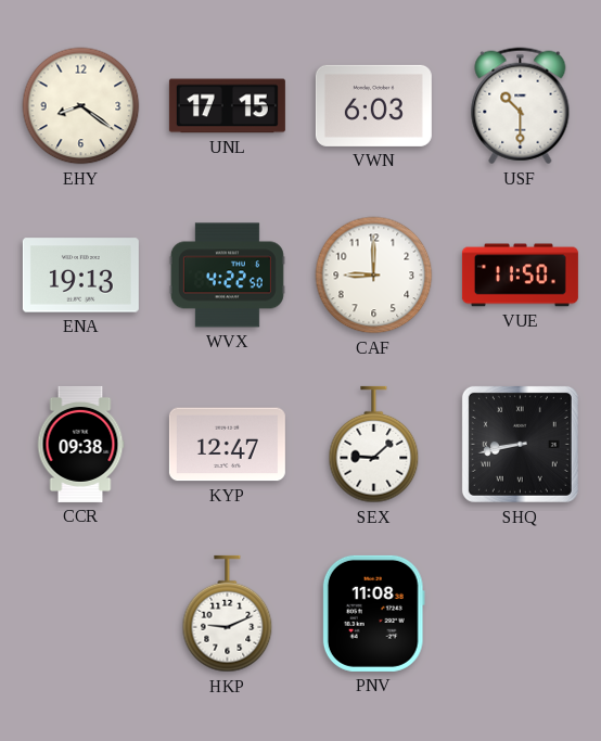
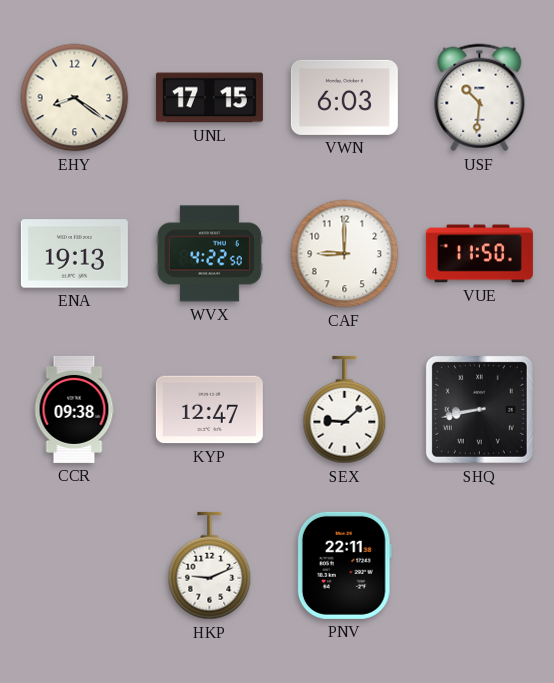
USF: 10:30 -> 10:31 (480, 98)
PNV: 11:08 -> 22:11 (344, 565)
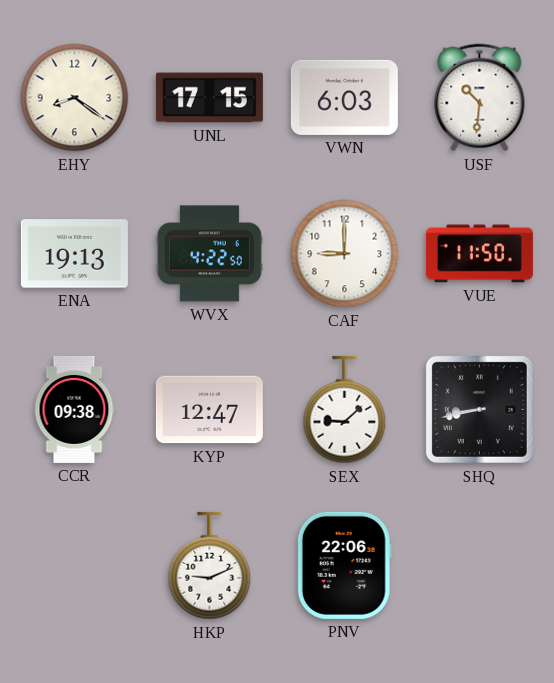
PNV: 22:11 -> 22:06 (344, 565)
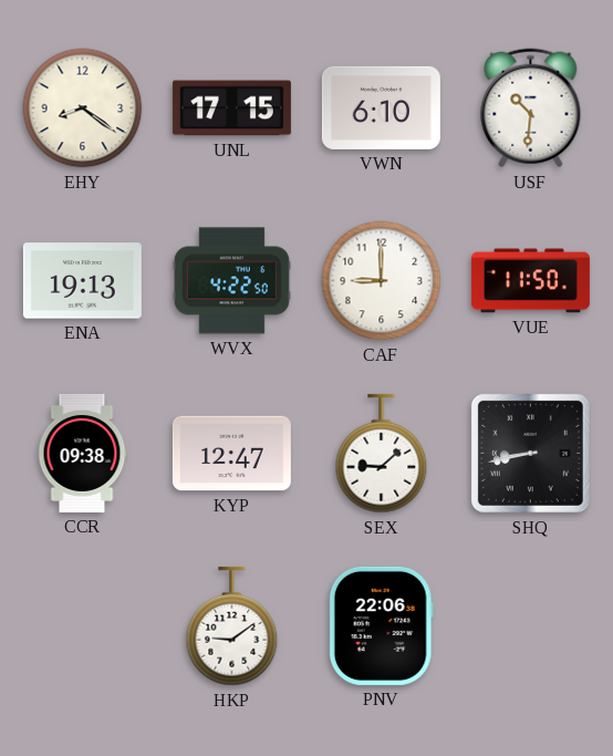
VWN: 6:03 -> 6:10 (381, 107)
HKP: 9:11 -> 9:09 (232, 626)
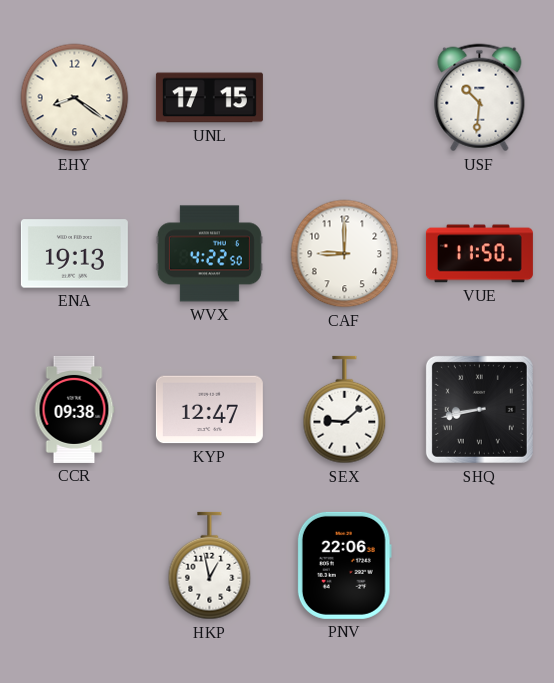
VWN: 6:10 -> none (381, 107)
HKP: 9:09 -> 12:58 (210, 566)
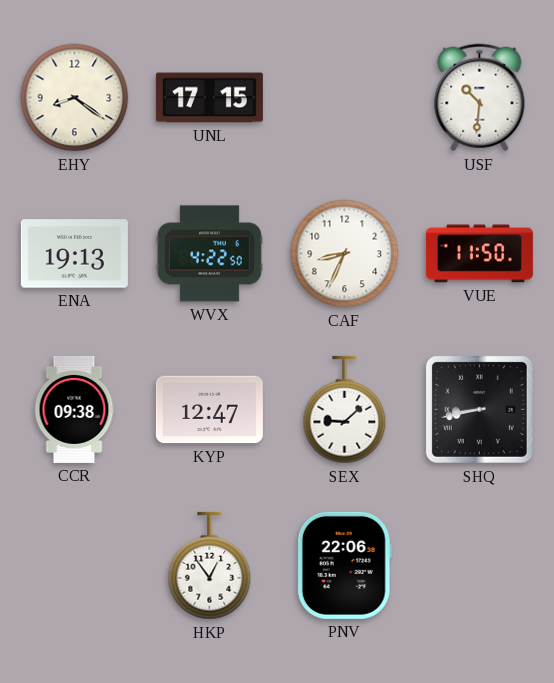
CAF: 9:00 -> 8:34 (345, 254)
HKP: 12:58 -> 12:54 (210, 566)
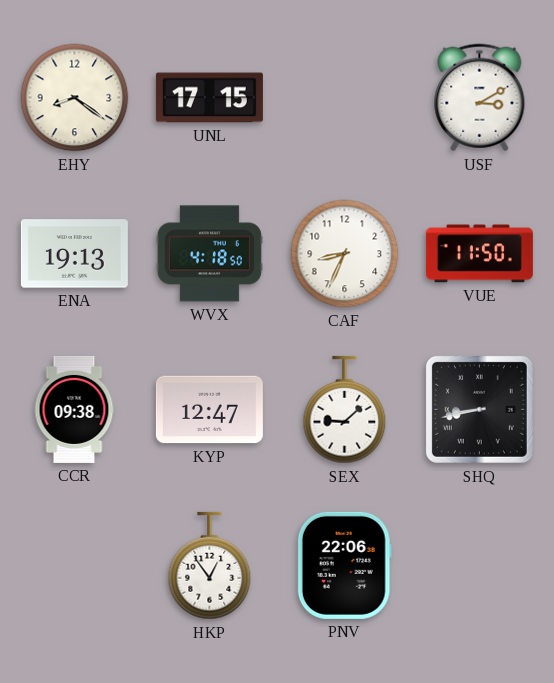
USF: 10:31 -> 3:10 (480, 98)
WVX: 4:22 -> 4:18 (209, 254)
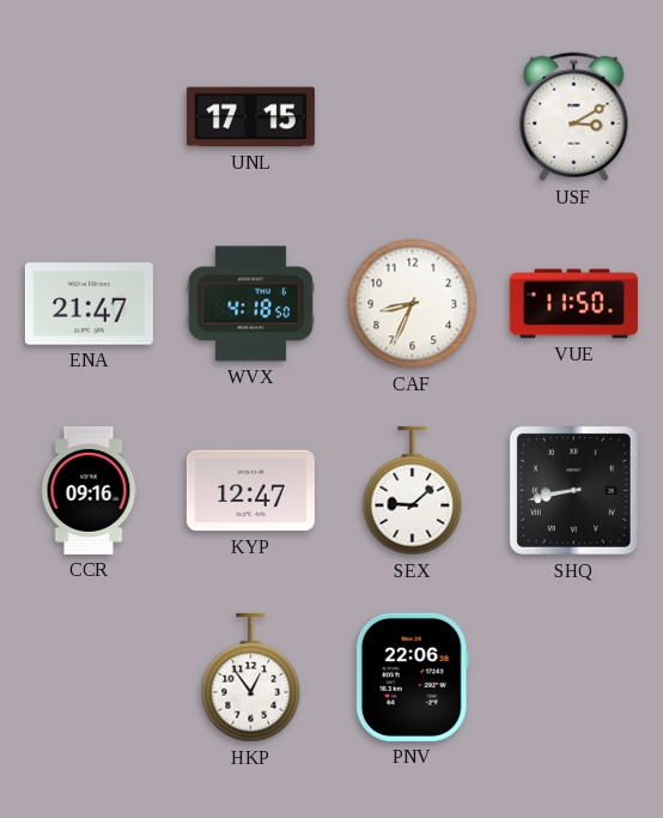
EHY: 8:21 -> none (75, 98)
ENA: 19:13 -> 21:47 (89, 304)
CCR: 09:38 -> 09:16 (89, 490)
